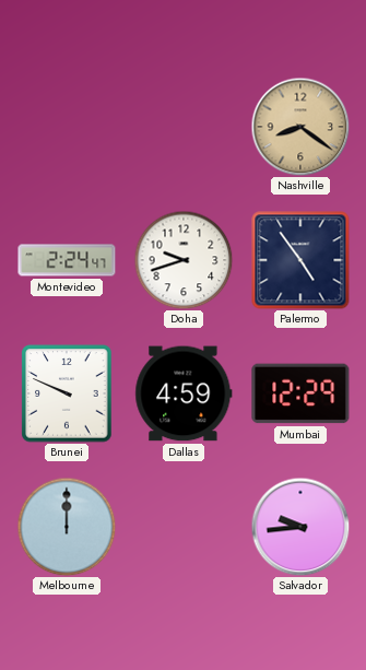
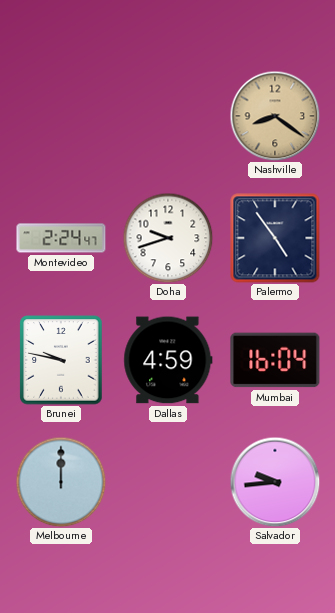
Brunei: 9:49 -> 9:47 (61, 360)
Mumbai: 12:29 -> 16:04 (275, 360)
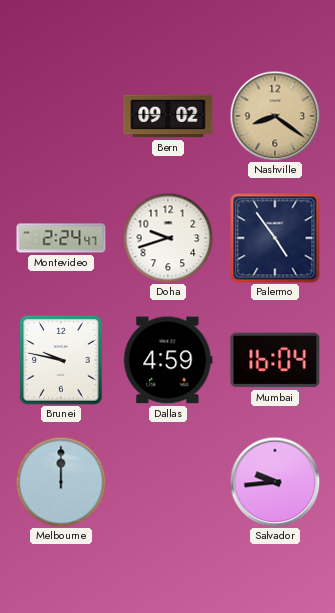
Bern: none -> 09:02 (168, 116)
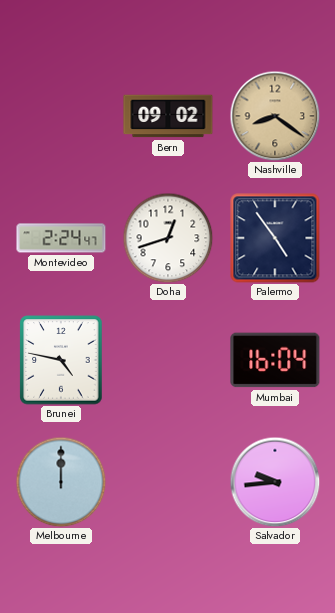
Doha: 9:42 -> 12:42 (168, 238)
Brunei: 9:47 -> 4:47 (61, 360)
Dallas: 4:59 -> none (168, 360)
